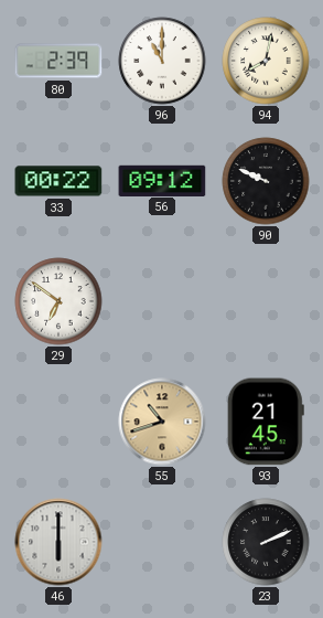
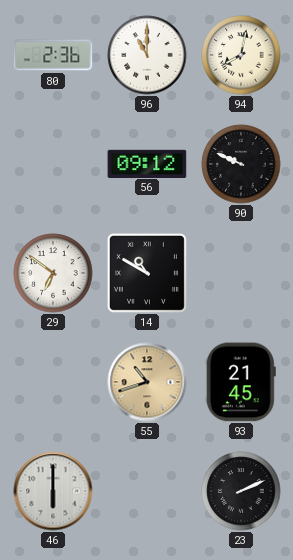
80: 2:39 -> 2:36 (53, 55)
33: 00:22 -> none (58, 181)
14: none -> 10:50 (147, 273)
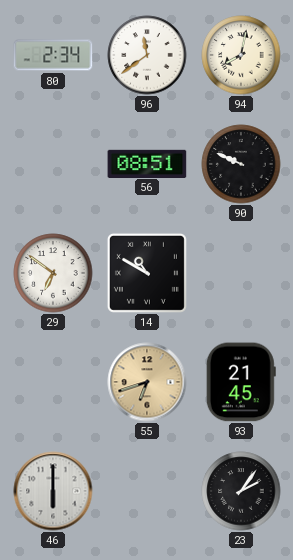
80: 2:36 -> 2:34 (53, 55)
96: 11:00 -> 11:39 (147, 55)
56: 09:12 -> 08:51 (147, 163)
55: 10:42 -> 6:42 (147, 382)
23: 2:11 -> 2:06 (241, 491)
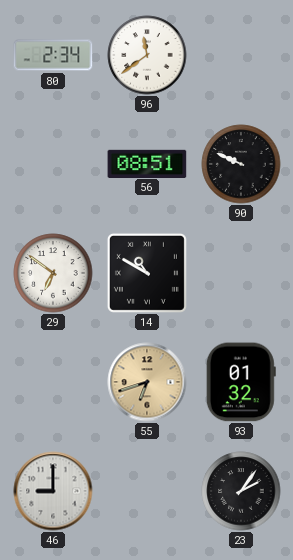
94: 8:02 -> none (241, 55)
93: 21:45 -> 01:32 (241, 382)
46: 6:00 -> 9:00 (53, 491)
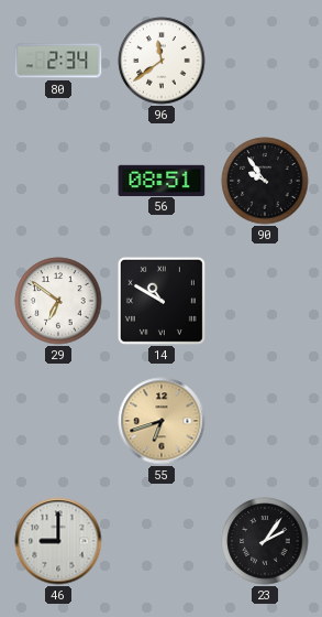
90: 9:49 -> 9:54 (265, 181)
93: 01:32 -> none (241, 382)
